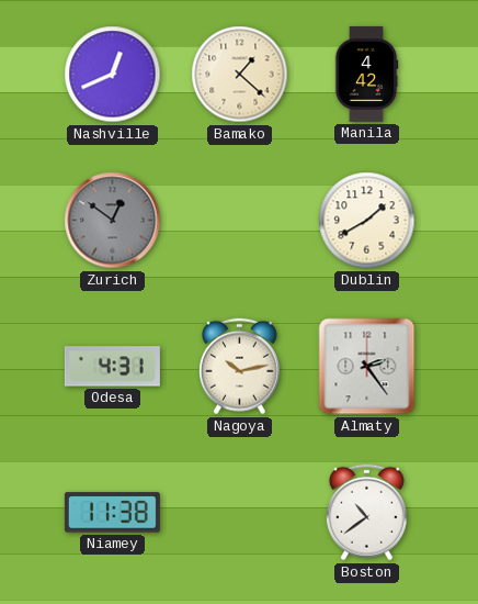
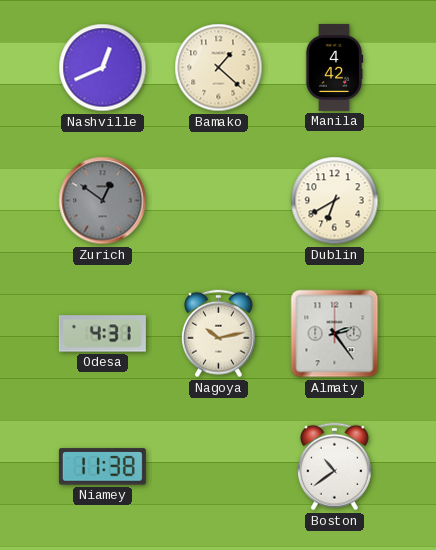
Dublin: 1:40 -> 6:40 (335, 201)
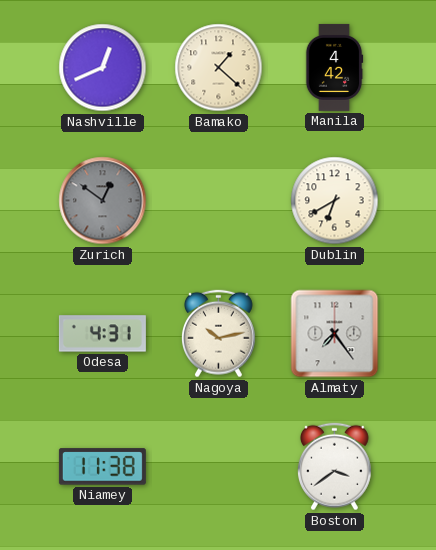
Almaty: 2:24 -> 7:24 (335, 334)
Boston: 10:39 -> 3:39 (334, 467)
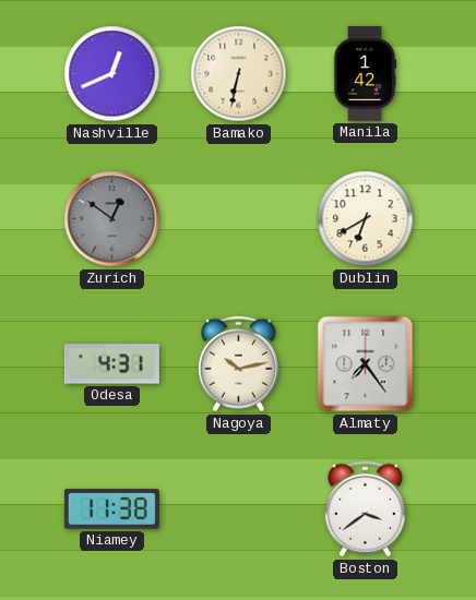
Bamako: 1:22 -> 6:32 (239, 74)
Manila: 4:42 -> 1:42 (365, 73)
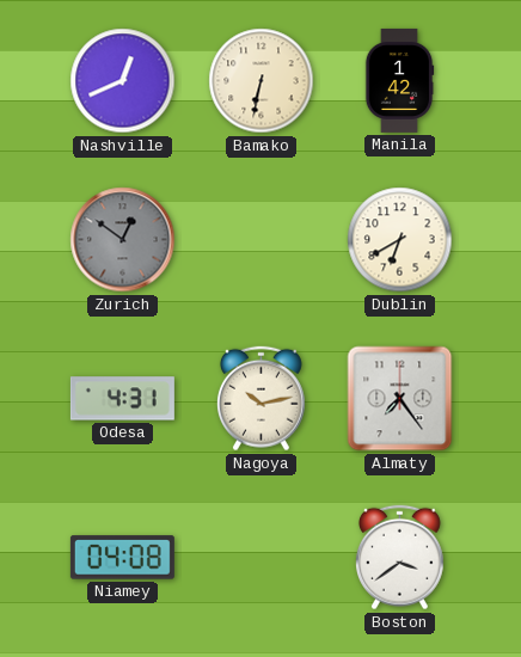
Niamey: 11:38 -> 04:08 (122, 558)
